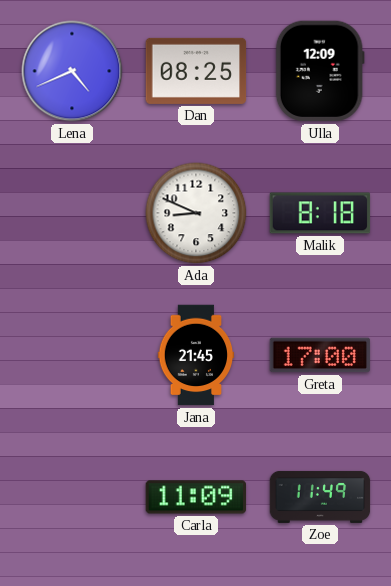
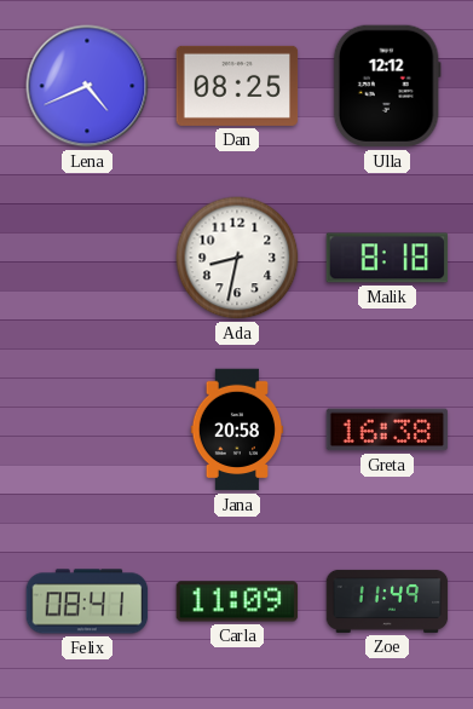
Ulla: 12:09 -> 12:12 (387, 86)
Ada: 8:49 -> 8:32 (237, 258)
Jana: 21:45 -> 20:58 (237, 430)
Greta: 17:00 -> 16:38 (387, 430)
Felix: none -> 08:41 (87, 601)
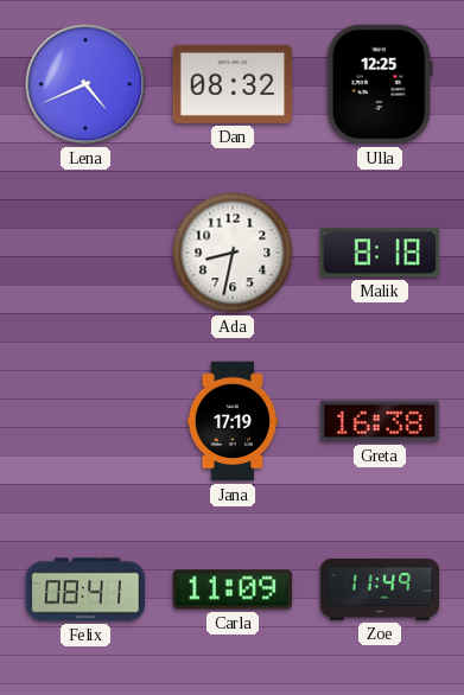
Dan: 08:25 -> 08:32 (233, 84)
Ulla: 12:12 -> 12:25 (380, 84)
Jana: 20:58 -> 17:19 (233, 421)
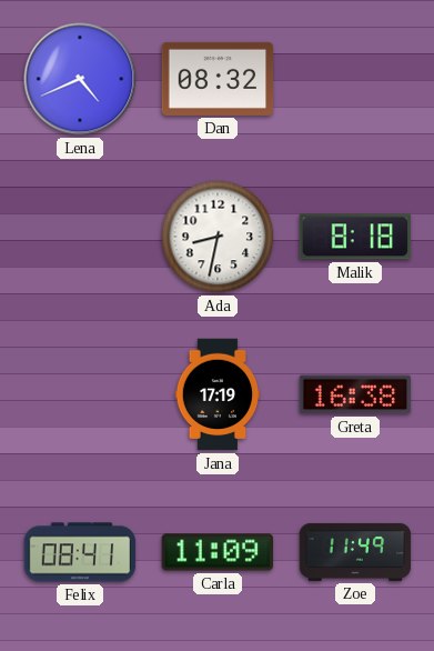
Ulla: 12:25 -> none (380, 84)
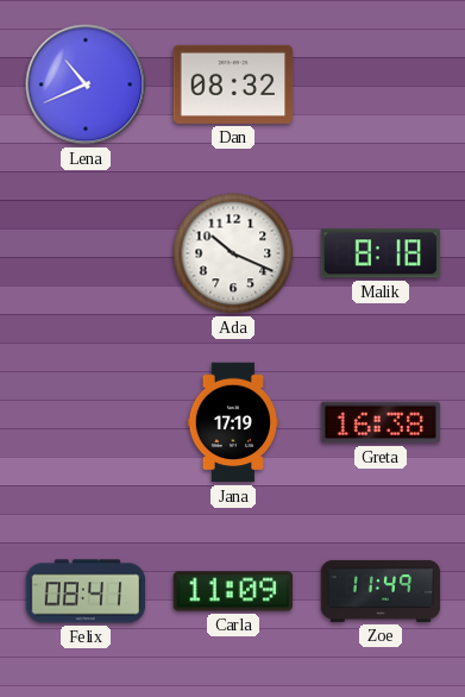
Lena: 4:41 -> 10:41 (86, 84)
Ada: 8:32 -> 10:19 (233, 253)
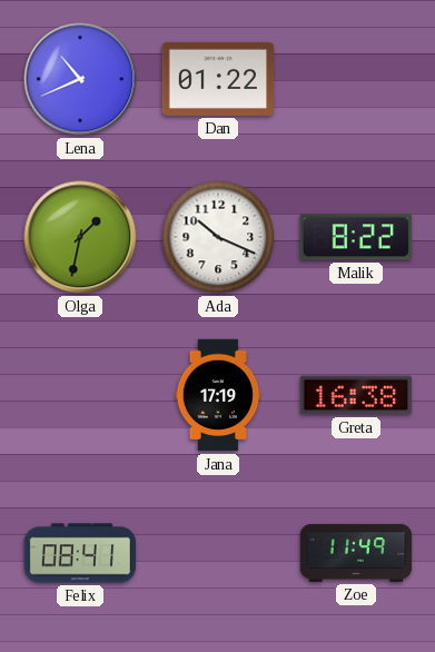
Dan: 08:32 -> 01:22 (218, 79)
Olga: none -> 1:32 (80, 237)
Malik: 8:18 -> 8:22 (356, 237)
Carla: 11:09 -> none (233, 591)
